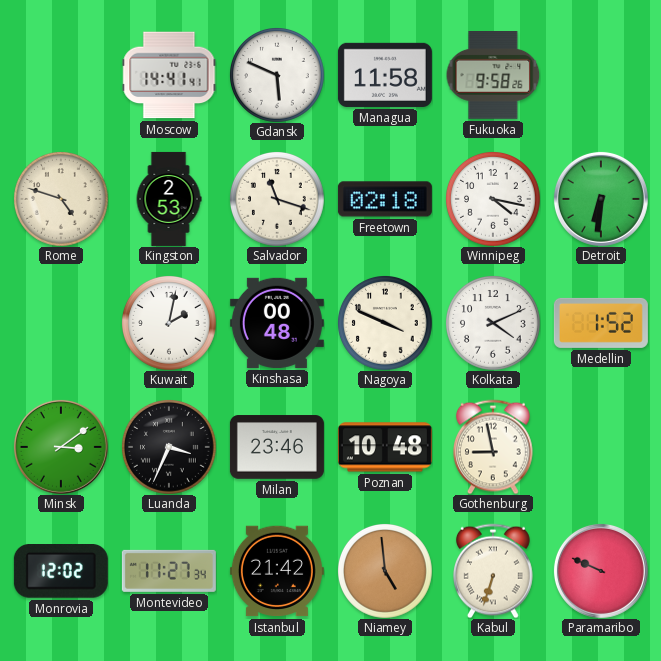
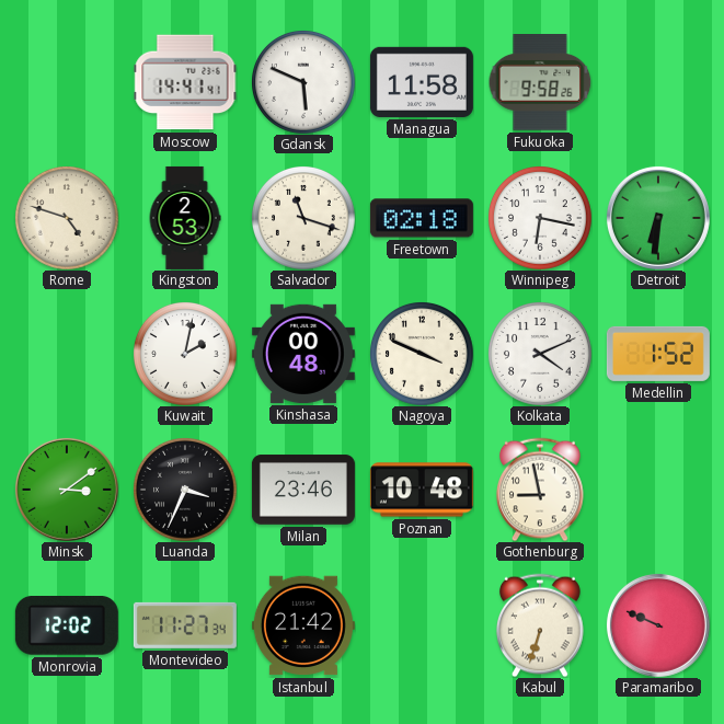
Winnipeg: 4:17 -> 6:17 (540, 218)
Niamey: 4:59 -> none (385, 571)
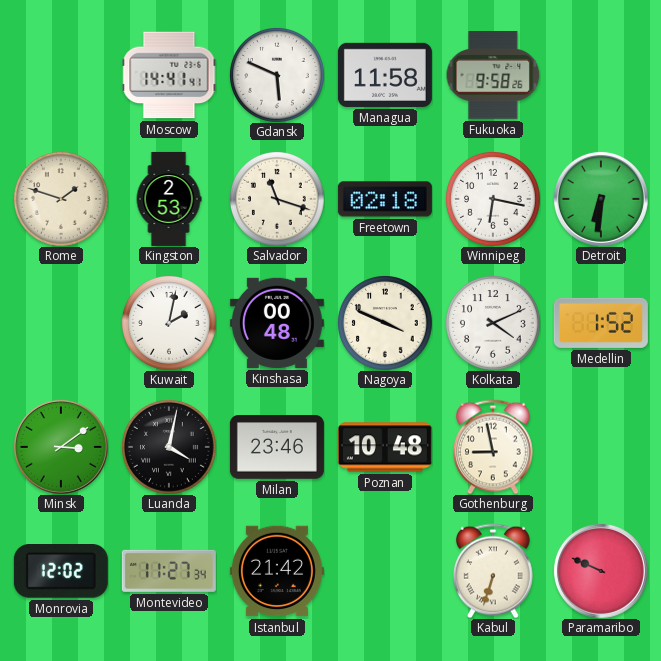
Rome: 4:48 -> 1:48 (61, 199)
Luanda: 3:34 -> 4:02 (169, 447)
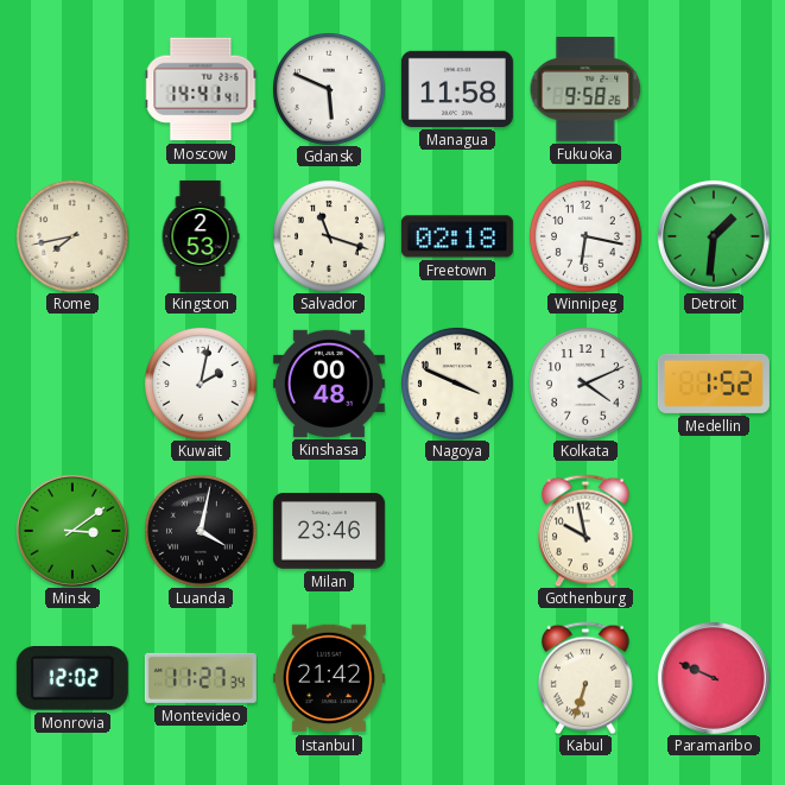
Rome: 1:48 -> 7:43 (72, 236)
Detroit: 6:31 -> 1:31 (714, 236)
Poznan: 10:48 -> none (385, 447)
Gothenburg: 8:58 -> 9:58 (587, 531)
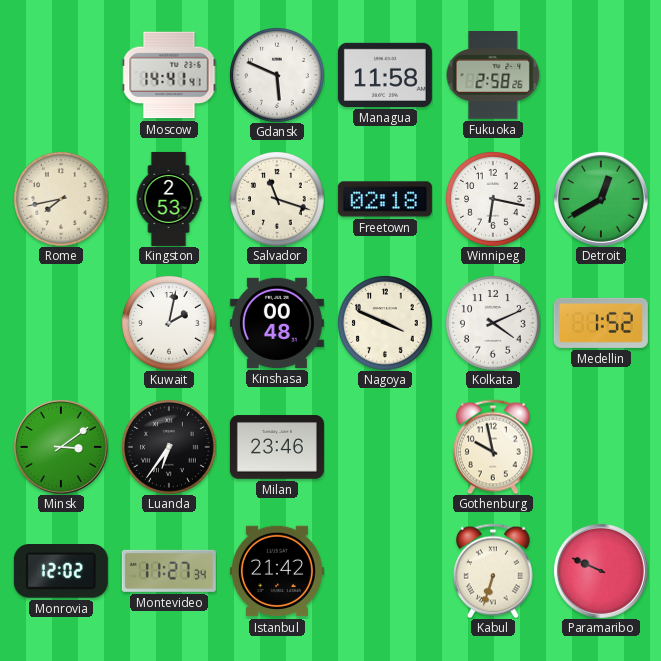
Fukuoka: 9:58 -> 2:58 (493, 76)
Detroit: 1:31 -> 12:40 (601, 199)
Luanda: 4:02 -> 6:36 (169, 447)
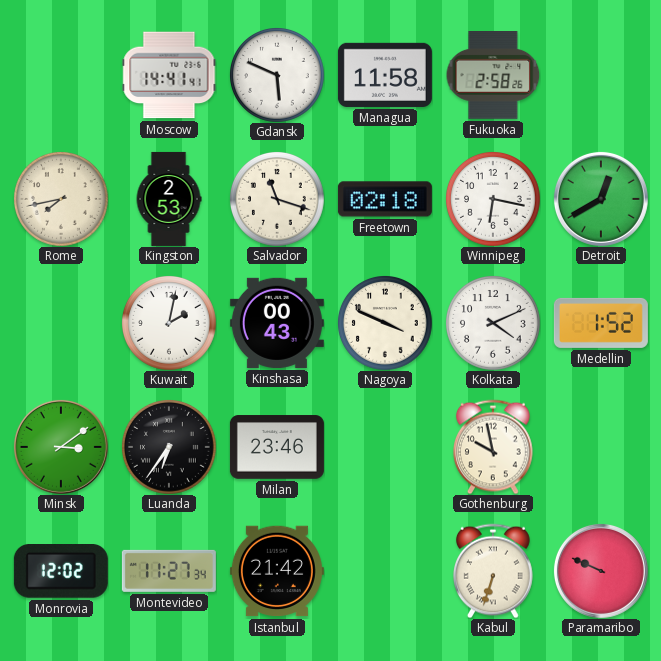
Kinshasa: 00:48 -> 00:43 (277, 323)
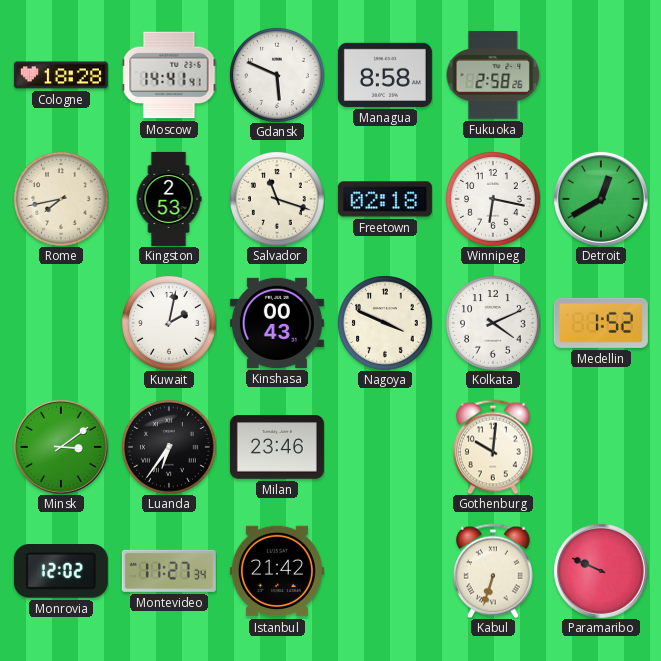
Cologne: none -> 18:28 (61, 75)
Managua: 11:58 -> 8:58 (385, 75)
Gothenburg: 9:58 -> 10:01 (494, 447)
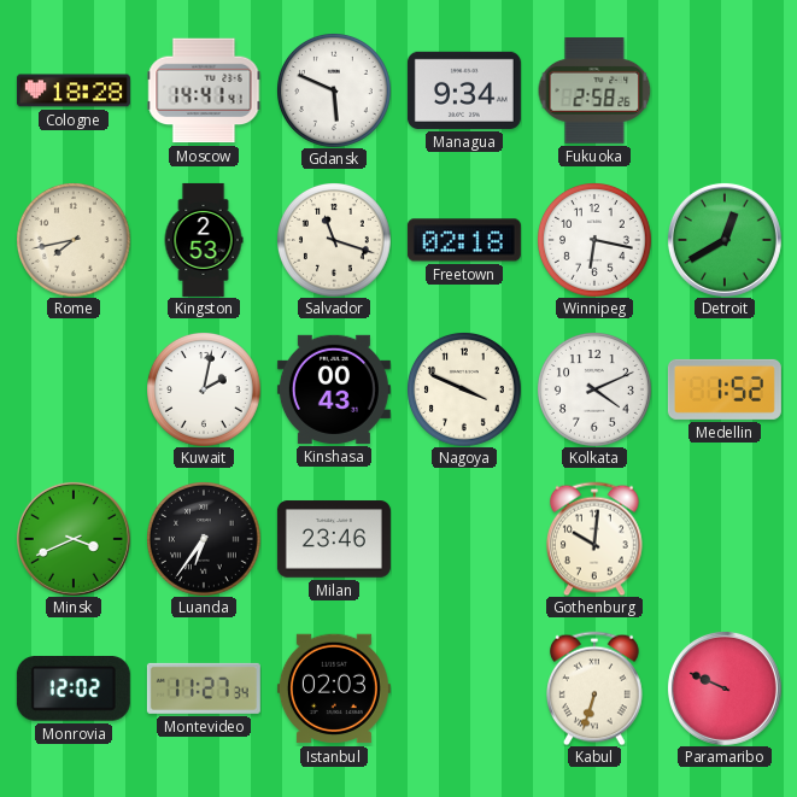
Managua: 8:58 -> 9:34 (464, 90)
Minsk: 3:09 -> 3:41 (74, 539)
Istanbul: 21:42 -> 02:03 (334, 688)
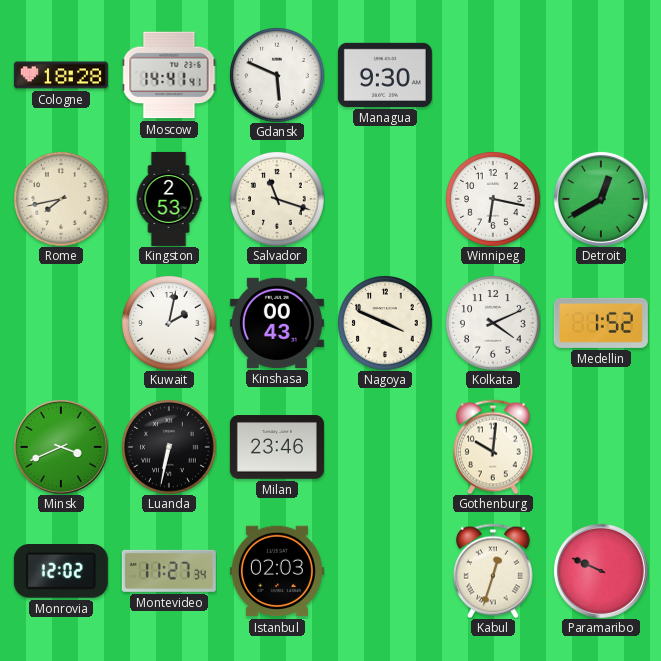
Managua: 9:34 -> 9:30 (385, 75)
Fukuoka: 2:58 -> none (594, 92)
Freetown: 02:18 -> none (464, 240)
Luanda: 6:36 -> 6:32 (169, 447)
Kabul: 6:33 -> 12:33 (494, 571)
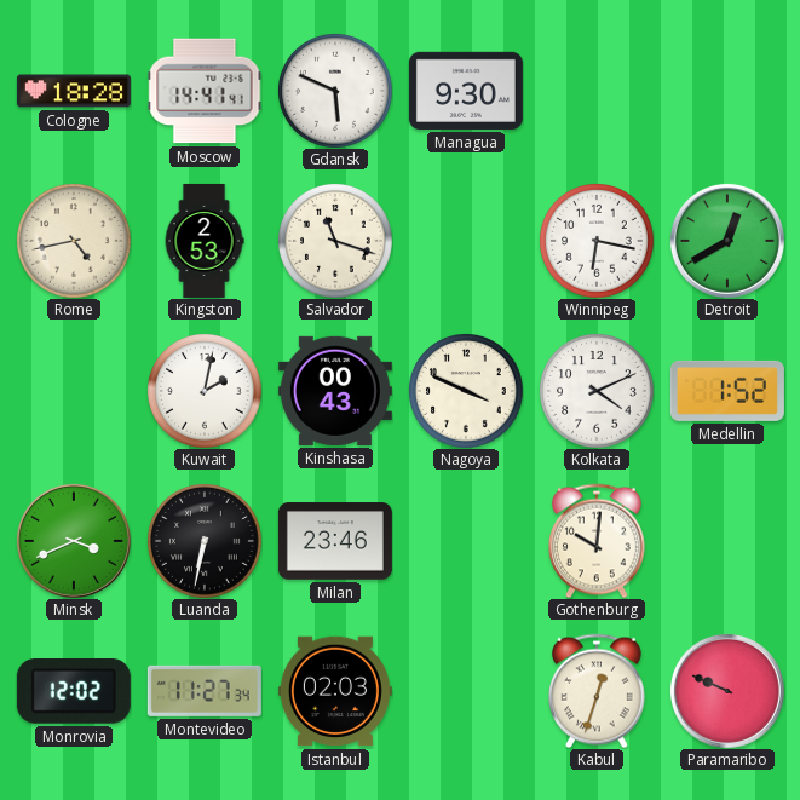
Rome: 7:43 -> 4:43 (74, 241)
